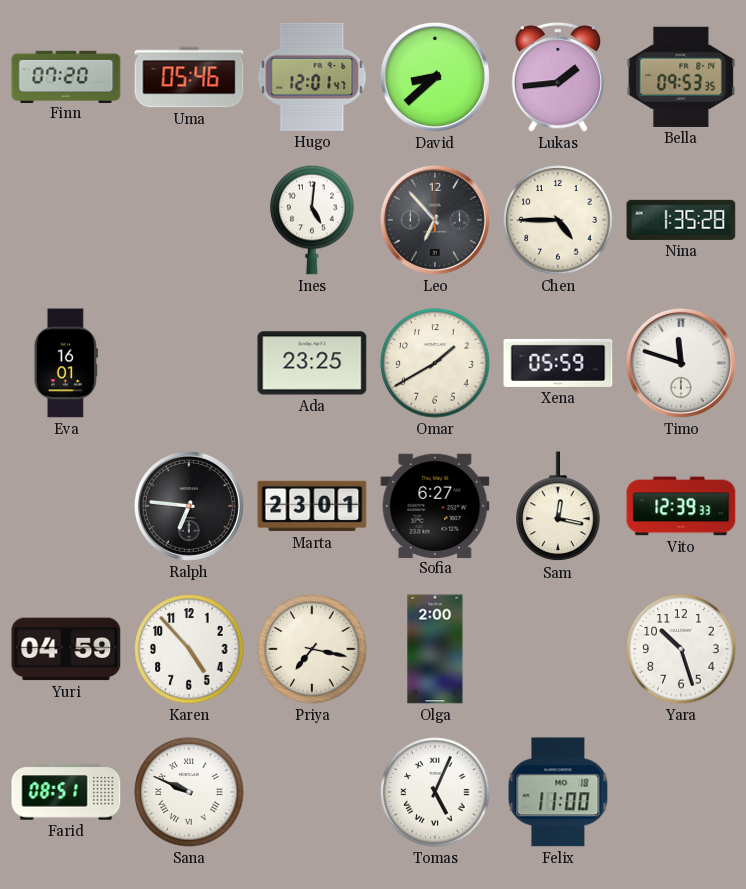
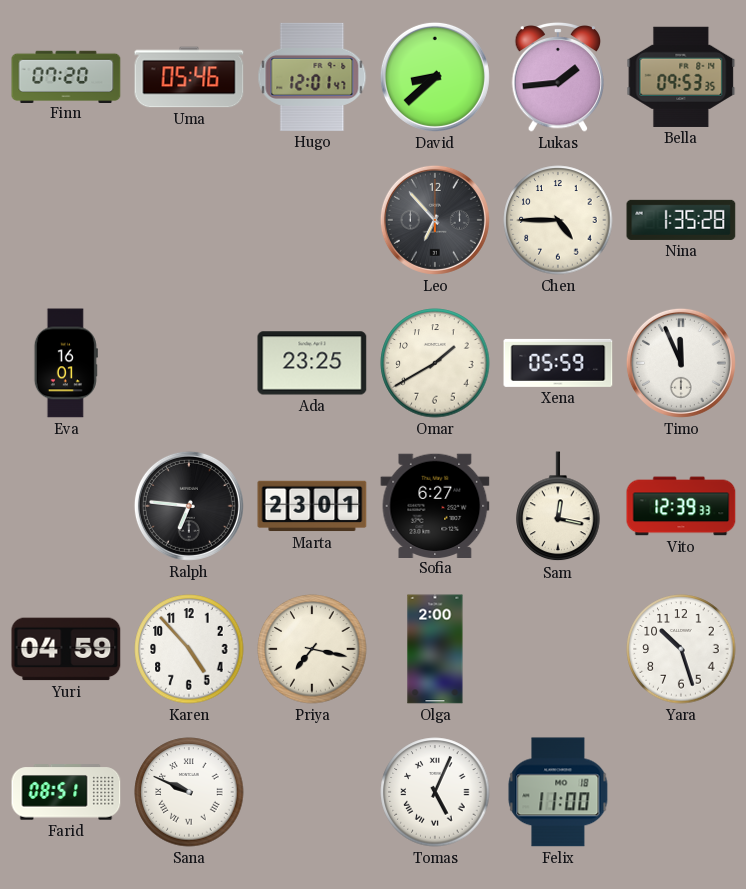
Ines: 5:01 -> none (312, 220)
Timo: 11:48 -> 11:56 (681, 363)
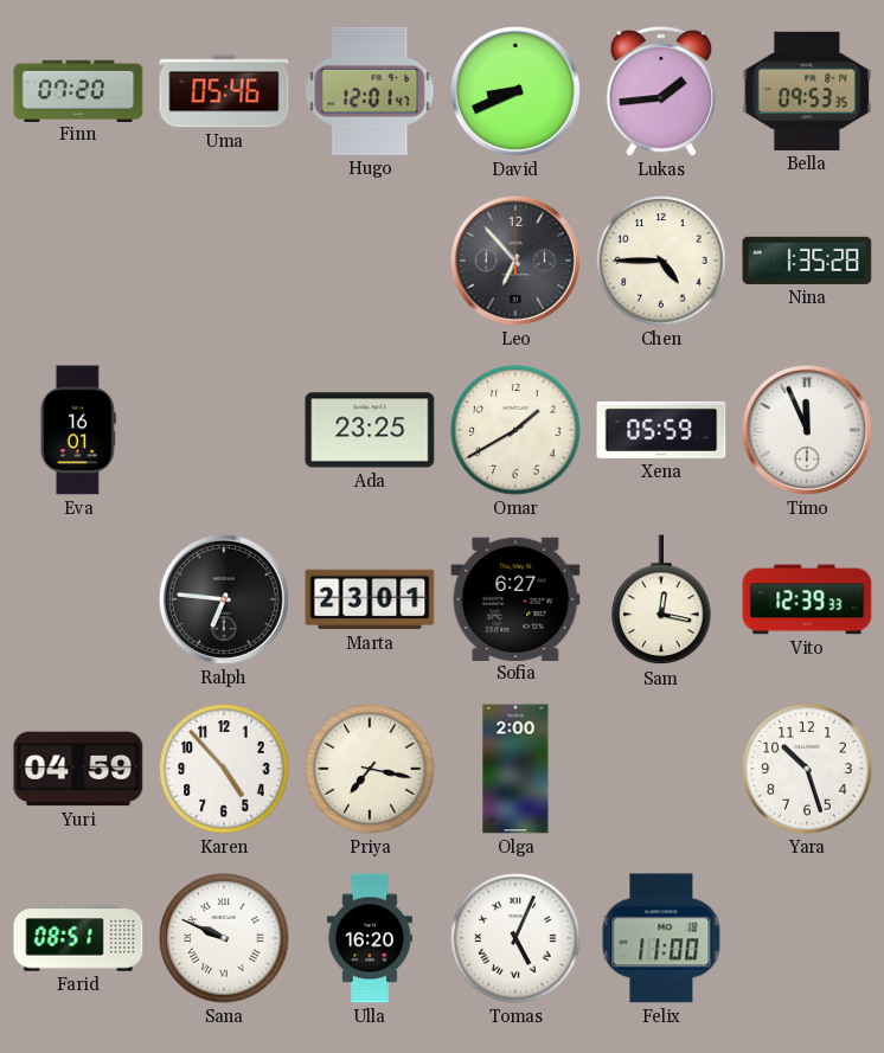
David: 8:38 -> 8:41 (515, 91)
Ulla: none -> 16:20 (370, 938)
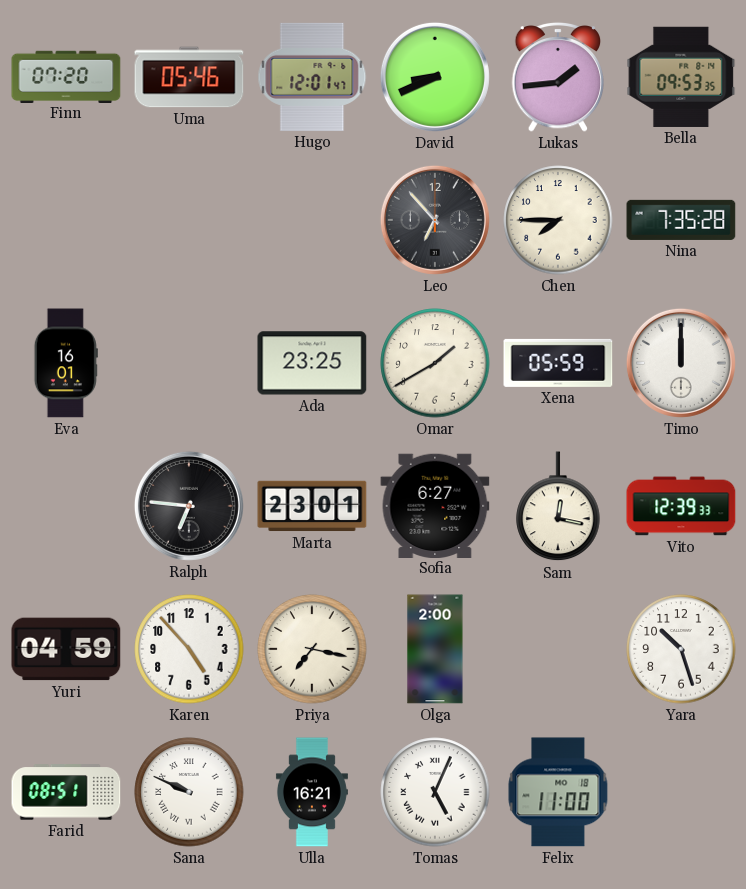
Chen: 4:45 -> 7:45 (558, 220)
Nina: 1:35 -> 7:35 (681, 220)
Timo: 11:56 -> 12:00 (681, 363)
Ulla: 16:20 -> 16:21 (312, 792)
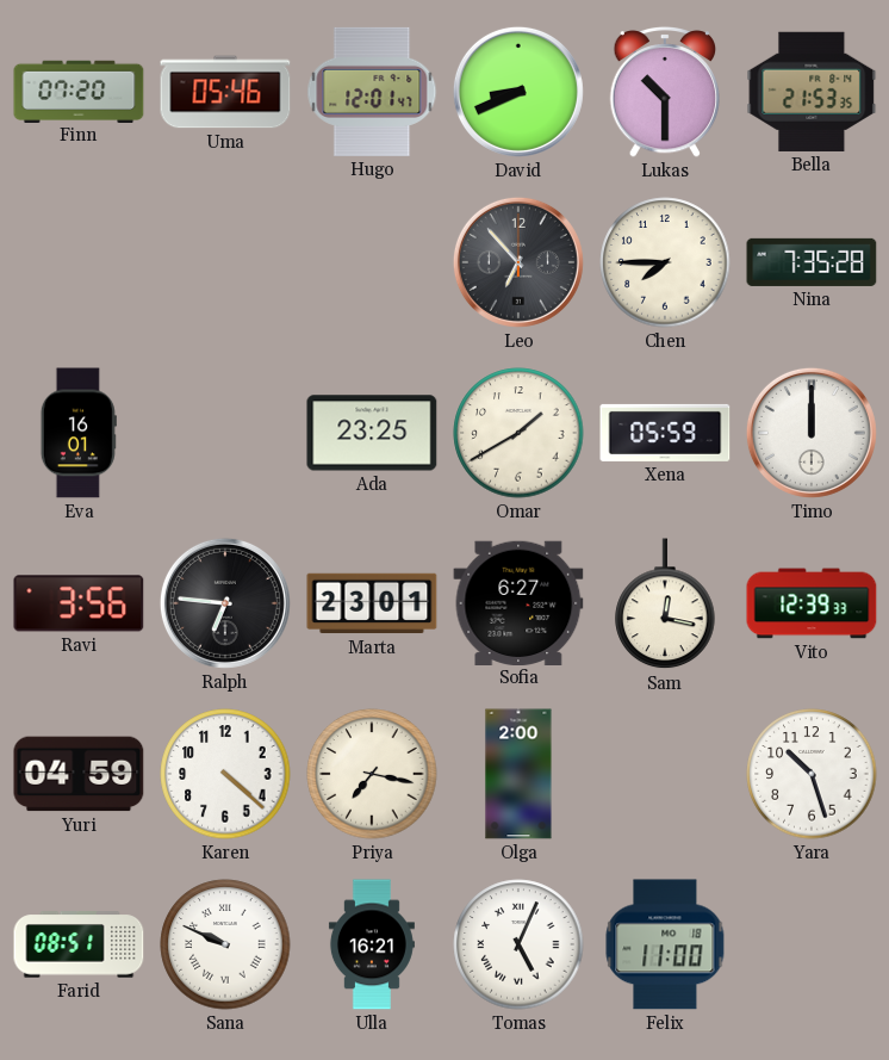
Lukas: 1:44 -> 10:30 (665, 92)
Bella: 09:53 -> 21:53 (812, 92)
Ravi: none -> 3:56 (79, 603)
Karen: 4:53 -> 4:22 (225, 774)
